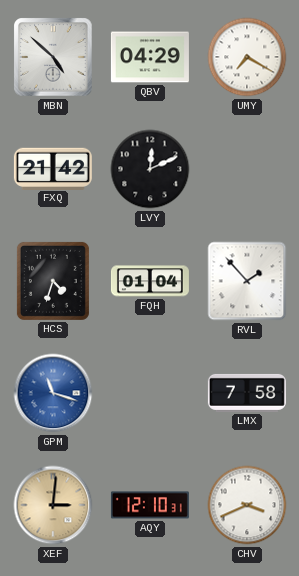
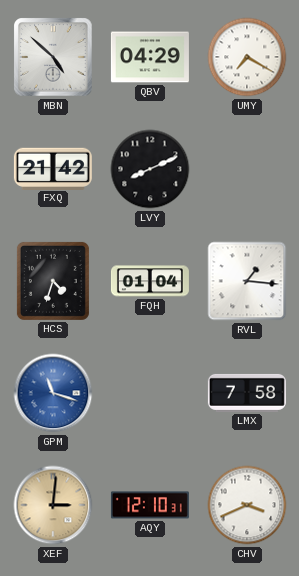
LVY: 12:11 -> 8:11 (150, 169)
RVL: 1:53 -> 1:16 (247, 281)
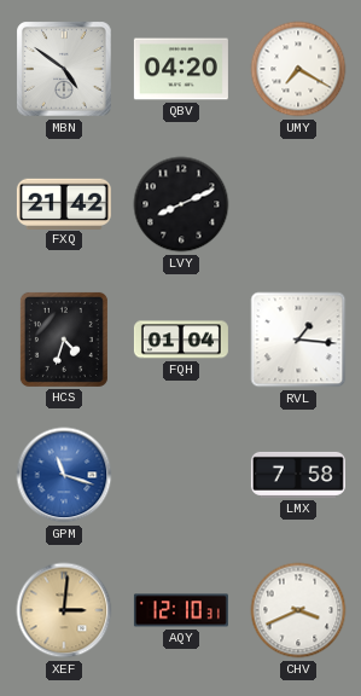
MBN: 4:52 -> 4:51 (64, 69)
QBV: 04:29 -> 04:20 (181, 69)
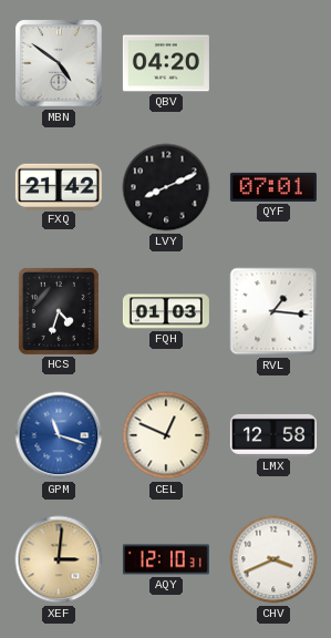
UMY: 7:20 -> none (298, 69)
QYF: none -> 07:01 (273, 187)
FQH: 01:04 -> 01:03 (166, 311)
CEL: none -> 12:49 (166, 435)
LMX: 7:58 -> 12:58 (273, 435)
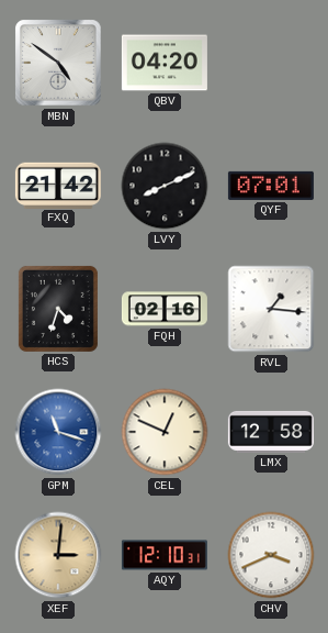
FQH: 01:03 -> 02:16 (165, 309)
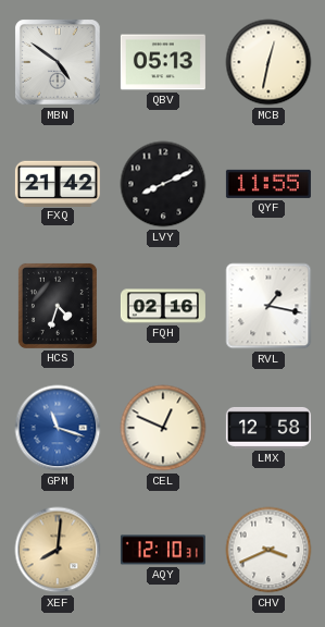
QBV: 04:20 -> 05:13 (163, 62)
MCB: none -> 12:32 (268, 62)
QYF: 07:01 -> 11:55 (268, 184)
RVL: 1:16 -> 1:17 (268, 306)
XEF: 3:01 -> 8:01 (58, 550)
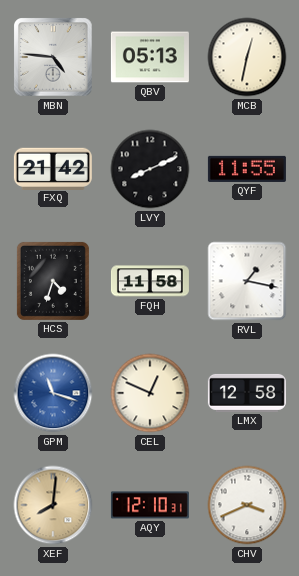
MBN: 4:51 -> 4:46 (53, 57)
FQH: 02:16 -> 11:58 (150, 281)
